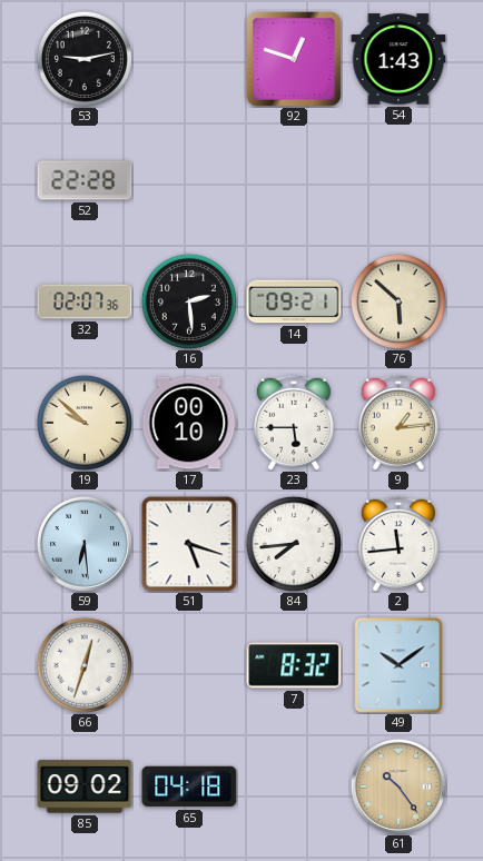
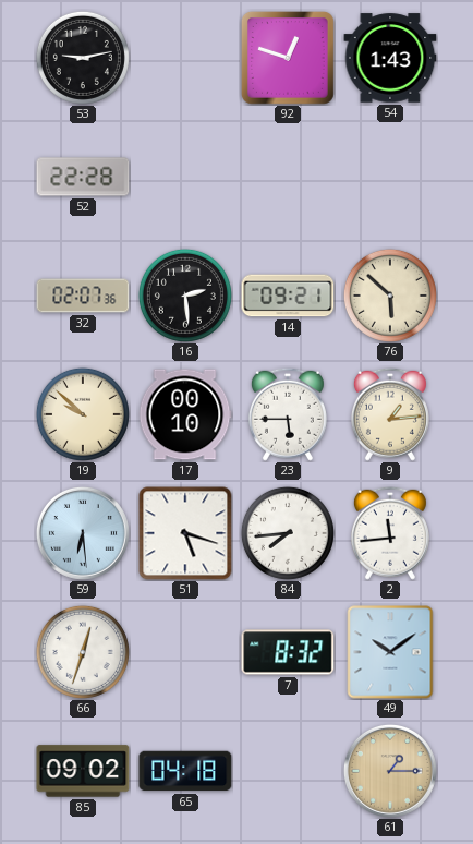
61: 10:24 -> 1:15 (390, 771)
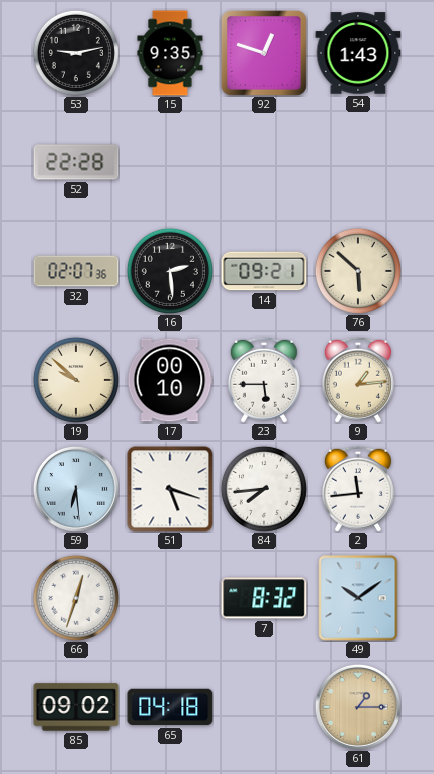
15: none -> 9:35 (170, 53)
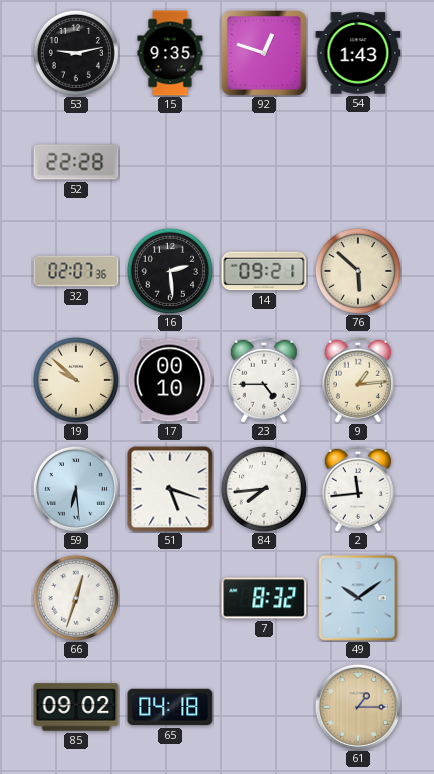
23: 5:45 -> 4:45 (264, 380)
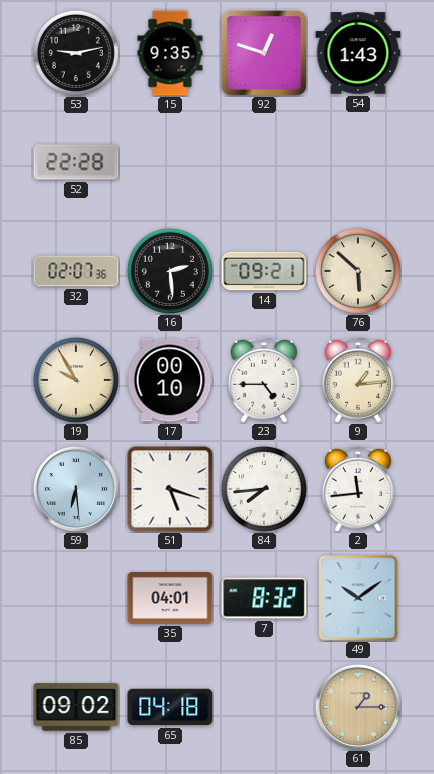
19: 9:52 -> 9:55 (76, 380)
66: 12:33 -> none (76, 598)
35: none -> 04:01 (170, 599)
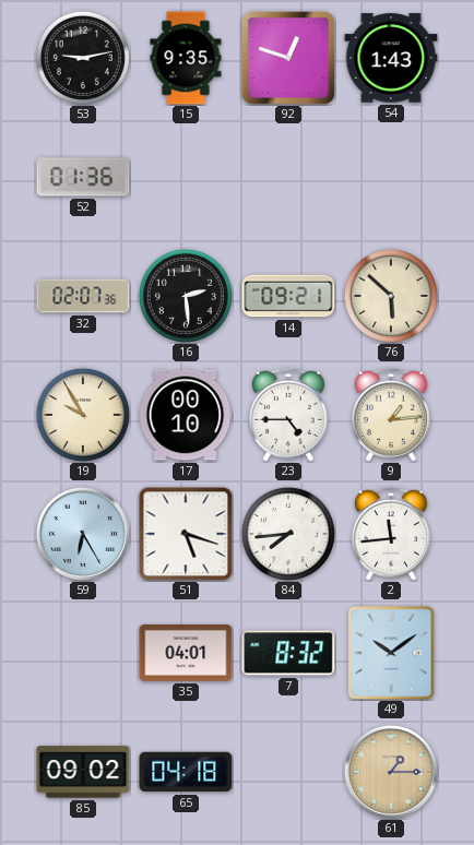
52: 22:28 -> 01:36 (83, 177)
59: 6:29 -> 6:25 (83, 534)
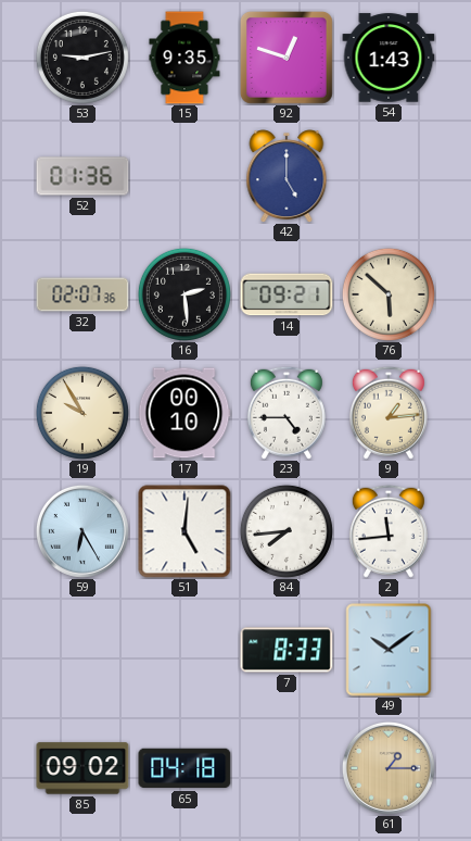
42: none -> 5:00 (287, 176)
51: 5:18 -> 5:01 (184, 531)
35: 04:01 -> none (186, 654)
7: 8:32 -> 8:33 (287, 650)
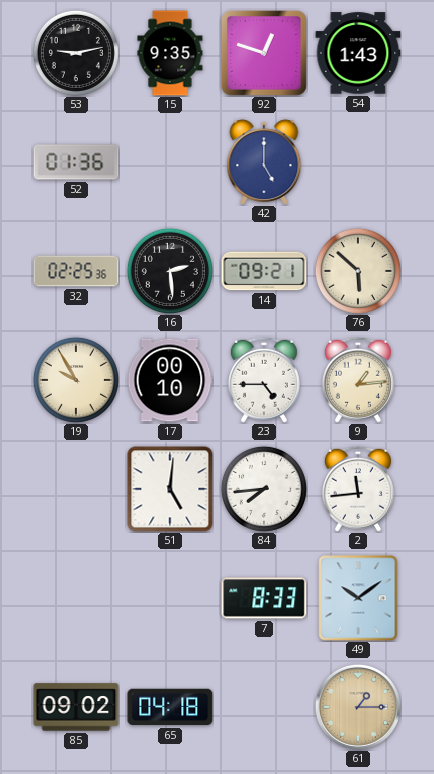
32: 02:07 -> 02:25 (76, 271)
59: 6:25 -> none (82, 531)
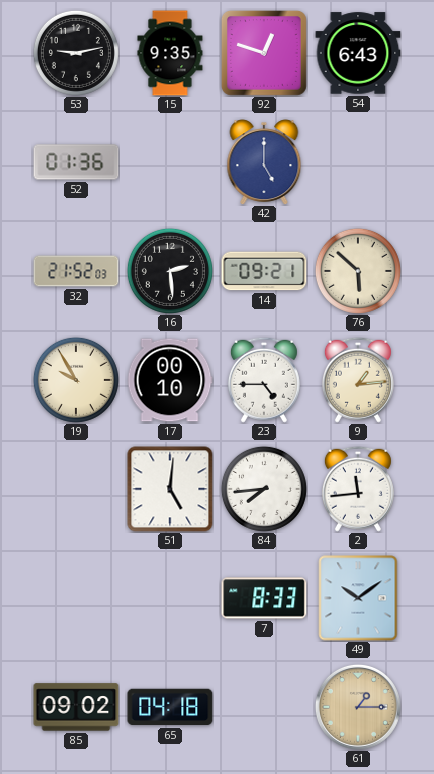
54: 1:43 -> 6:43 (358, 53)
32: 02:25 -> 21:52 (76, 271)
